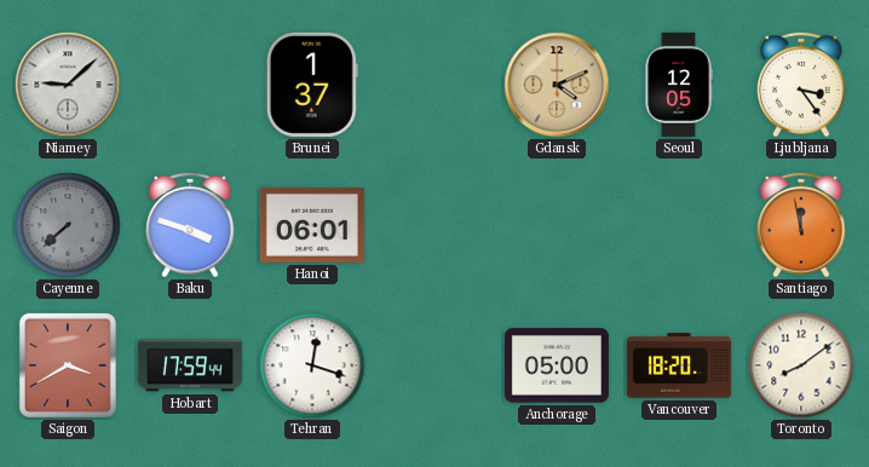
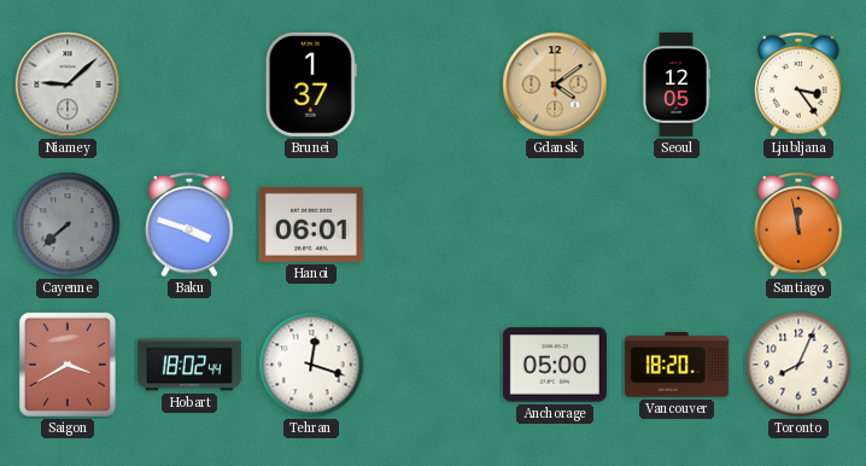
Gdansk: 4:11 -> 4:09 (555, 85)
Hobart: 17:59 -> 18:02 (189, 365)
Toronto: 8:09 -> 8:04 (798, 365)
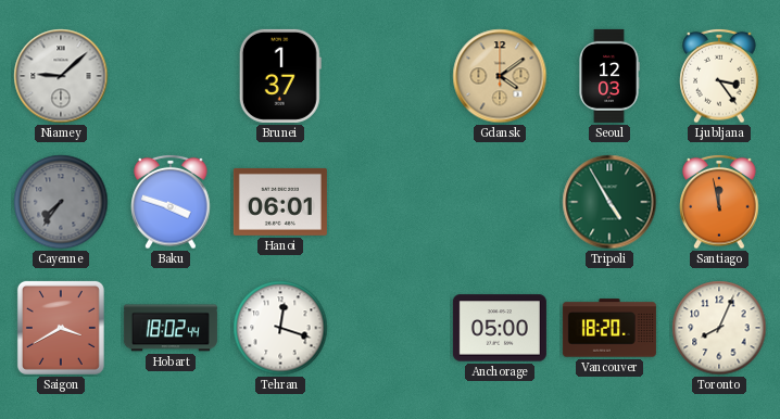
Seoul: 12:05 -> 12:03 (609, 76)
Cayenne: 7:38 -> 7:36 (61, 202)
Tripoli: none -> 4:55 (609, 202)
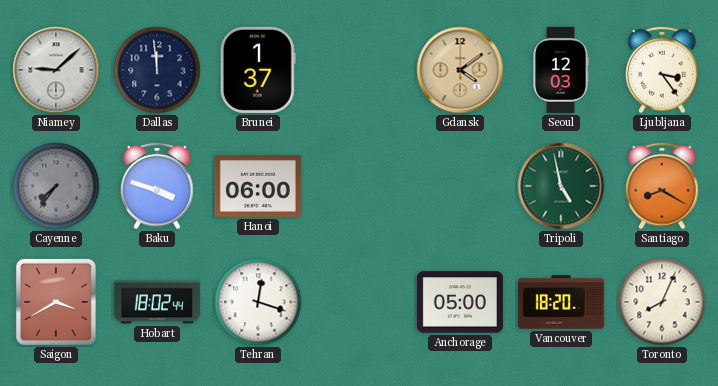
Dallas: none -> 11:59 (157, 70)
Hanoi: 06:01 -> 06:00 (258, 186)
Tripoli: 4:55 -> 4:58 (561, 186)
Santiago: 11:58 -> 8:20 (662, 186)
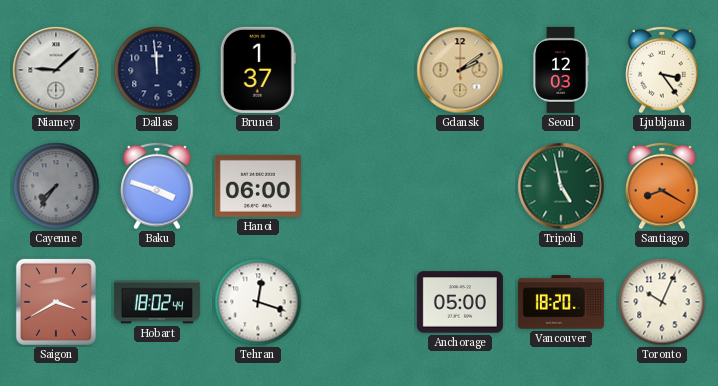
Gdansk: 4:09 -> 2:09 (460, 70)
Toronto: 8:04 -> 10:04 (662, 302)
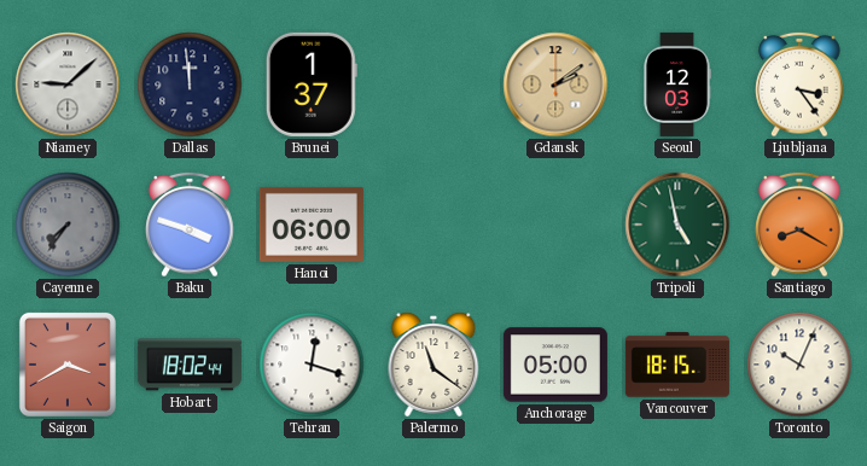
Palermo: none -> 11:21 (433, 365)
Vancouver: 18:20 -> 18:15 (677, 365)
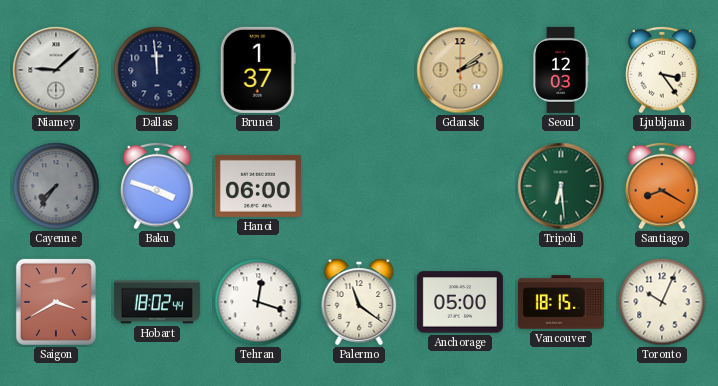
Tripoli: 4:58 -> 6:29 (561, 186)
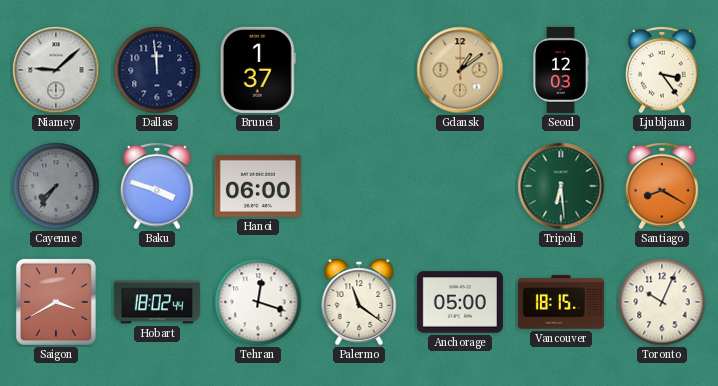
Gdansk: 2:09 -> 1:09 (460, 70)
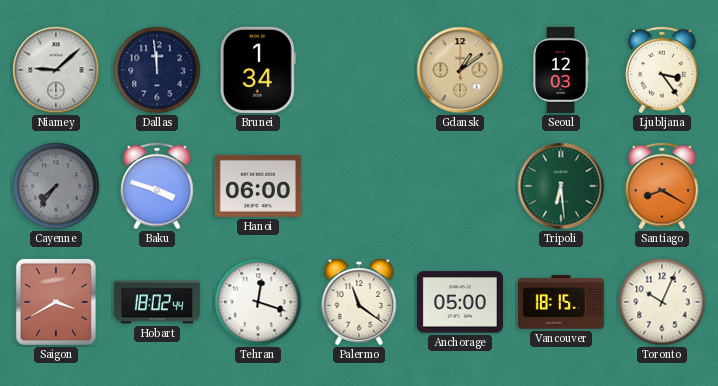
Brunei: 1:37 -> 1:34 (258, 70)
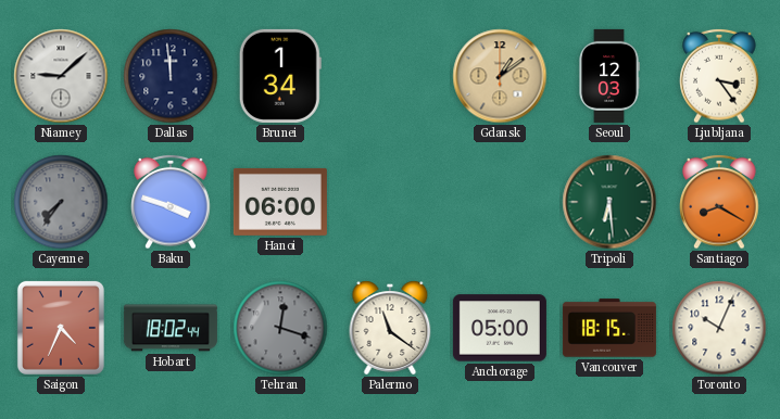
Saigon: 3:40 -> 4:34 (61, 328)
Tehran dial: white -> grey (280, 328)
